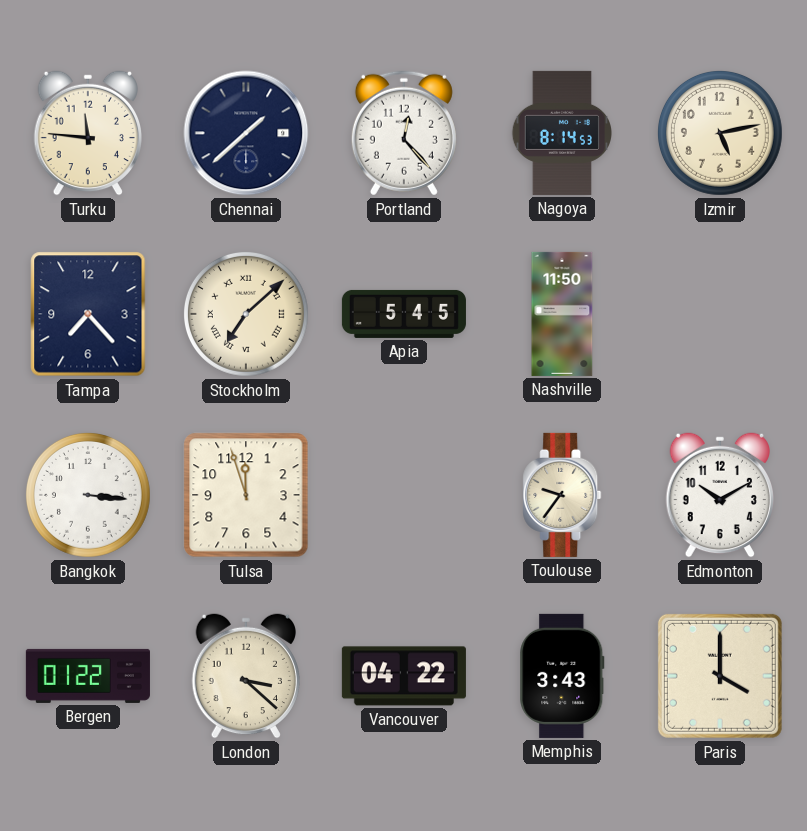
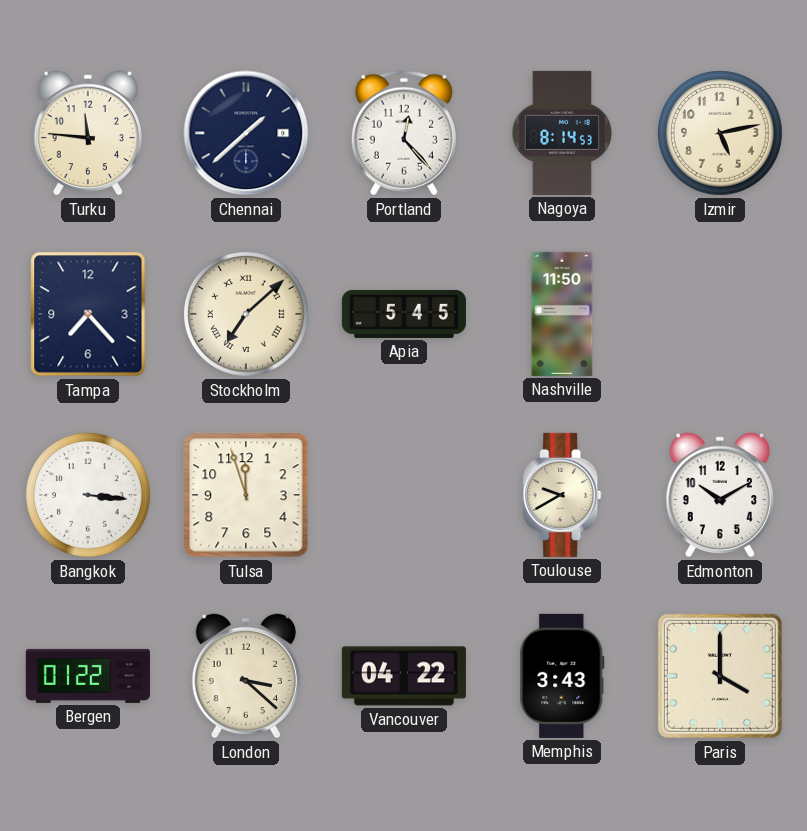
Toulouse: 9:36 -> 9:40 (562, 495)
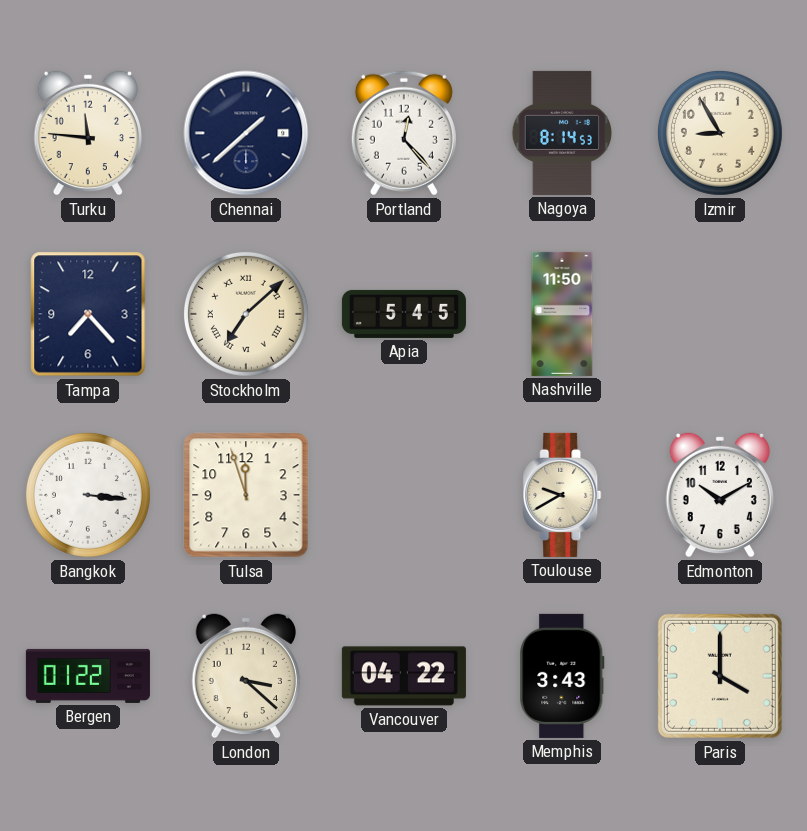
Izmir: 5:13 -> 8:55 (720, 133)
